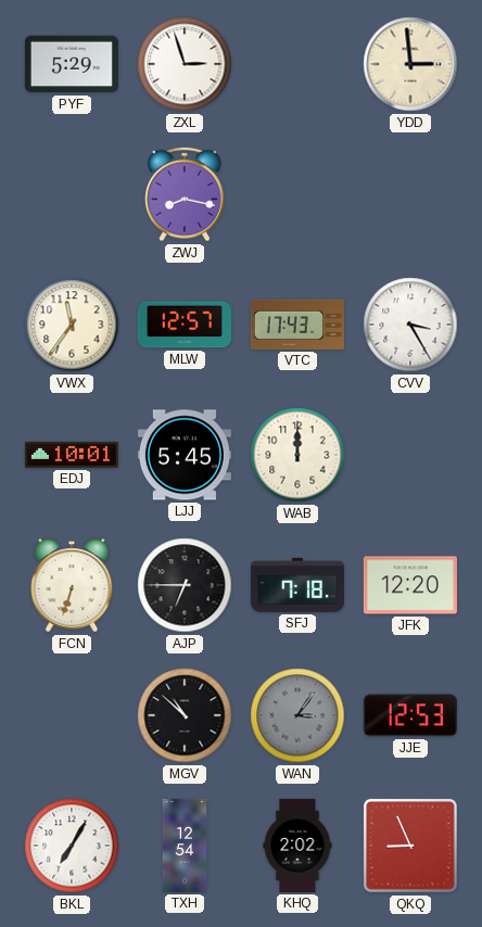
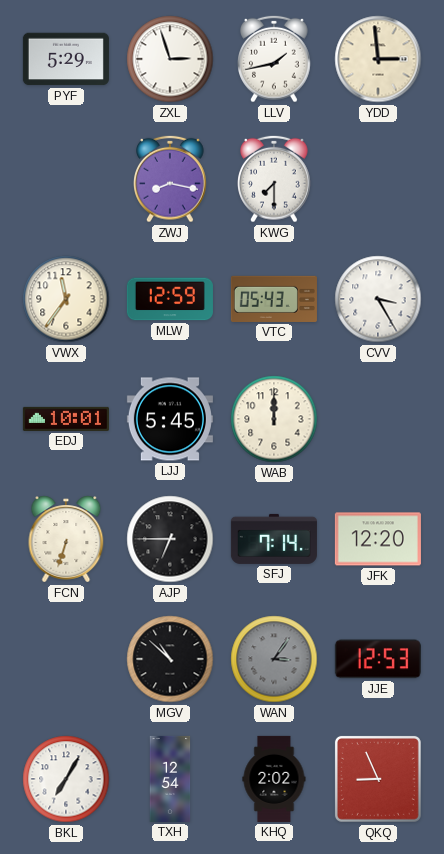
LLV: none -> 1:43 (274, 59)
KWG: none -> 7:30 (274, 179)
MLW: 12:57 -> 12:59 (170, 299)
VTC: 17:43 -> 05:43 (274, 299)
SFJ: 7:18 -> 7:14 (274, 539)
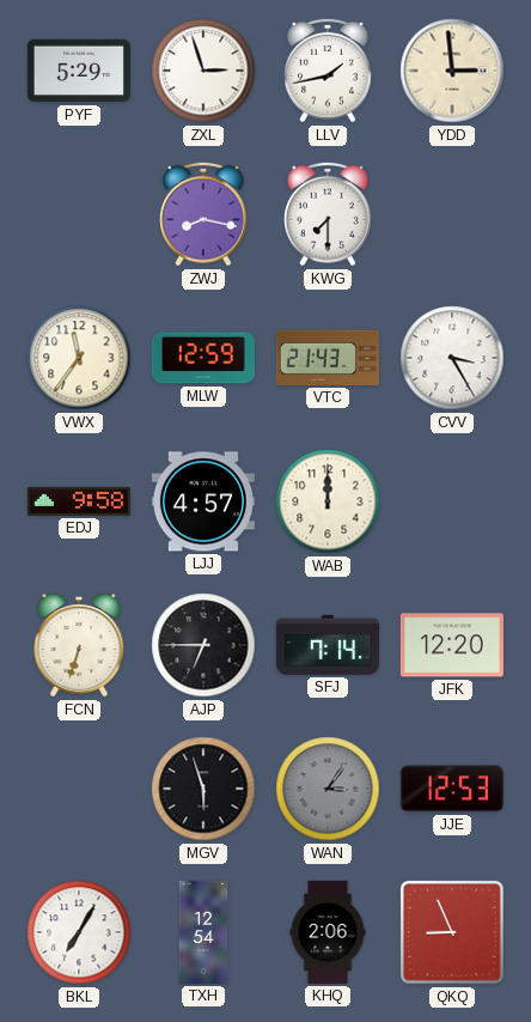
VTC: 05:43 -> 21:43 (328, 358)
EDJ: 10:01 -> 9:58 (79, 501)
LJJ: 5:45 -> 4:57 (203, 501)
MGV: 10:52 -> 5:57 (203, 789)
KHQ: 2:02 -> 2:06 (328, 932)
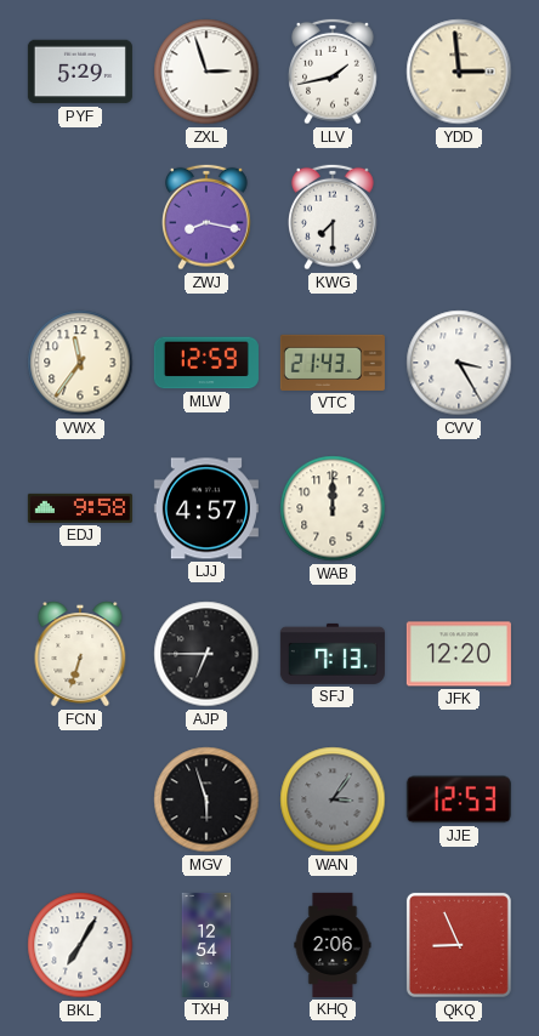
SFJ: 7:14 -> 7:13 (333, 654)
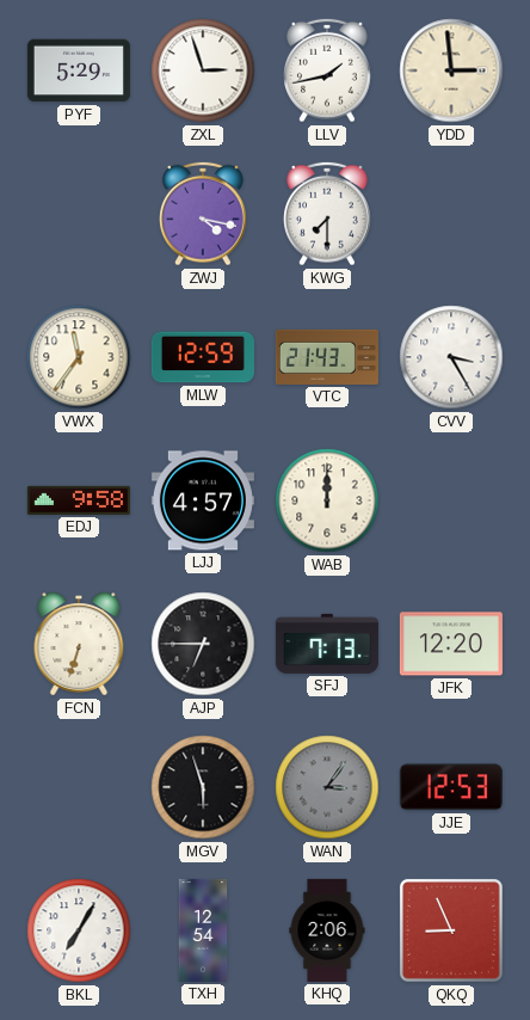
ZWJ: 8:17 -> 4:17 (203, 214)
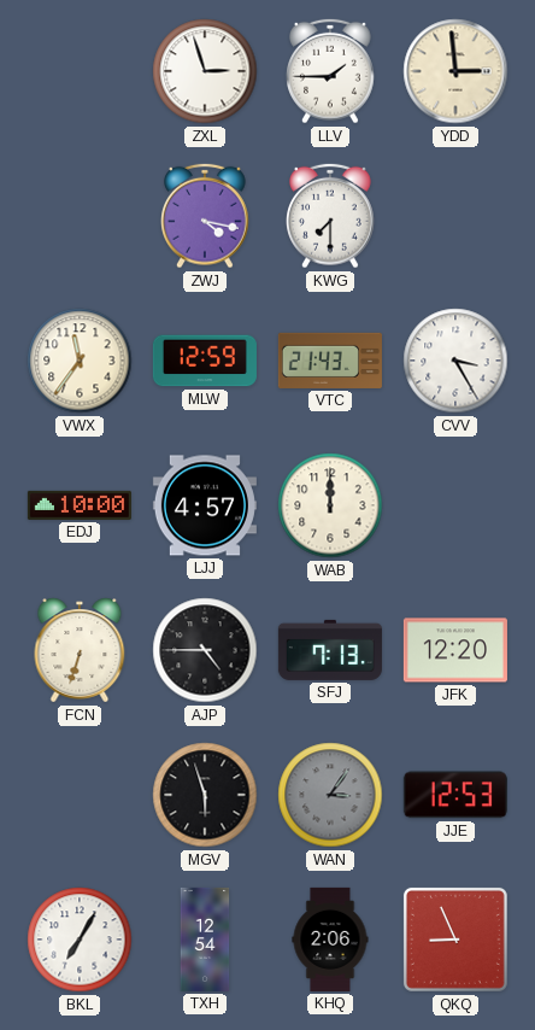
PYF: 5:29 -> none (79, 70)
LLV: 1:43 -> 1:45 (330, 71)
EDJ: 9:58 -> 10:00 (80, 505)
AJP: 6:45 -> 4:45 (205, 650)
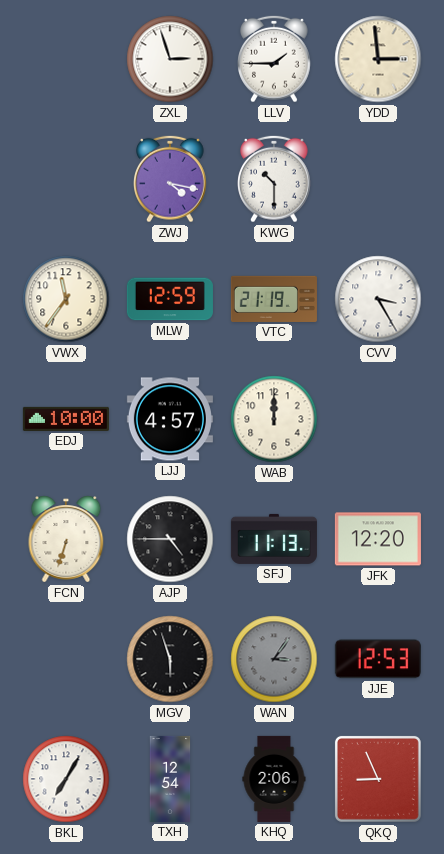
KWG: 7:30 -> 10:30 (274, 179)
VTC: 21:43 -> 21:19 (274, 299)
SFJ: 7:13 -> 11:13 (274, 539)
